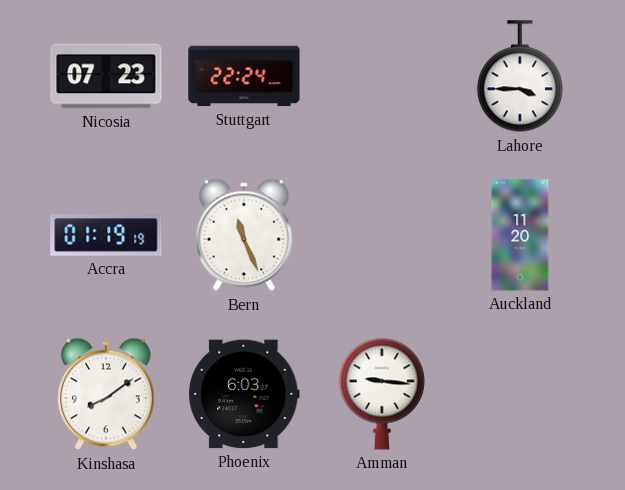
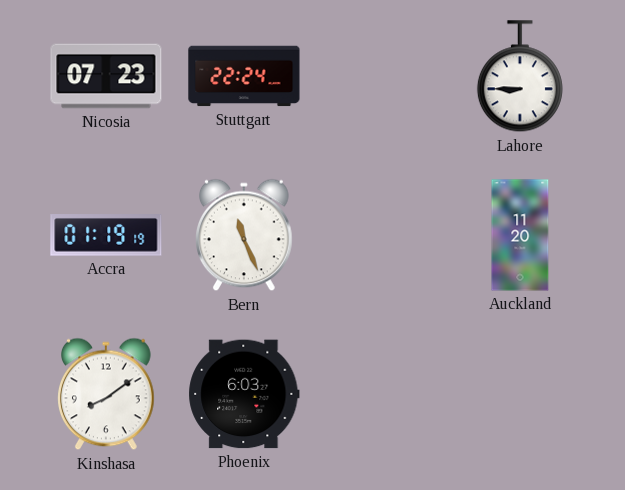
Lahore: 3:45 -> 8:45 (520, 77)
Amman: 9:16 -> none (382, 394)
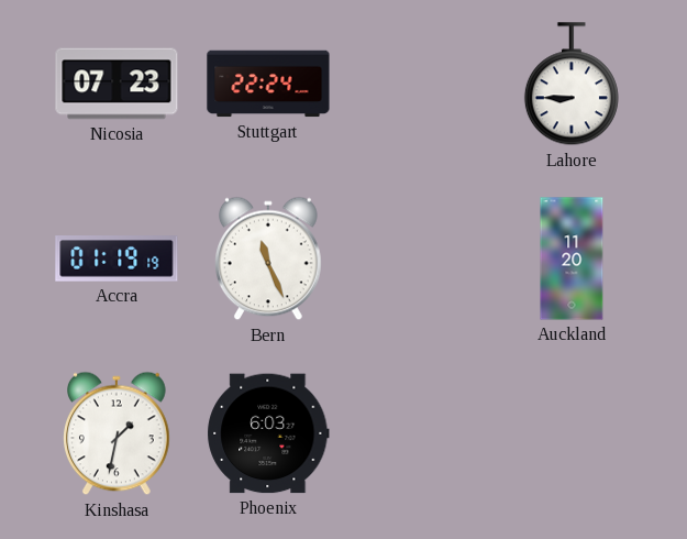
Kinshasa: 8:09 -> 1:32 (118, 433)
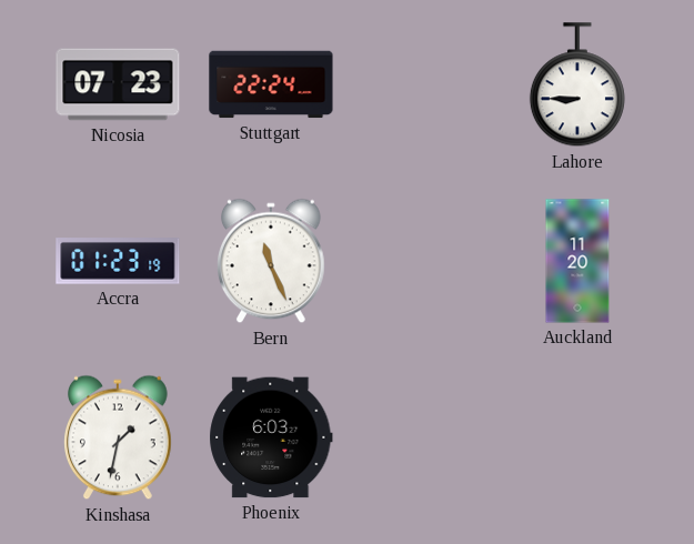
Accra: 01:19 -> 01:23 (118, 262)
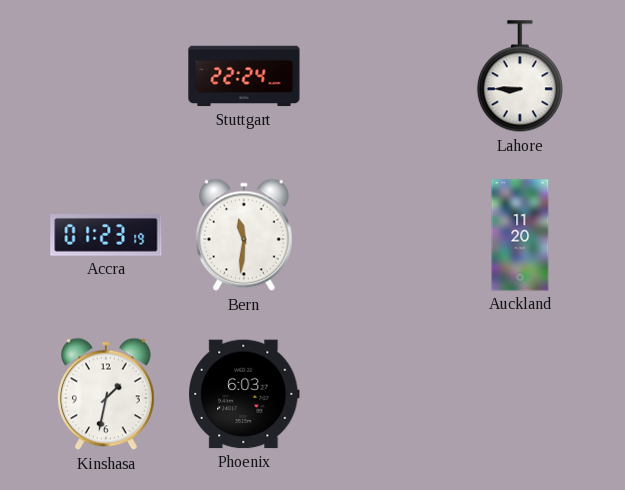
Nicosia: 07:23 -> none (118, 84)
Bern: 11:26 -> 11:31 (245, 235)
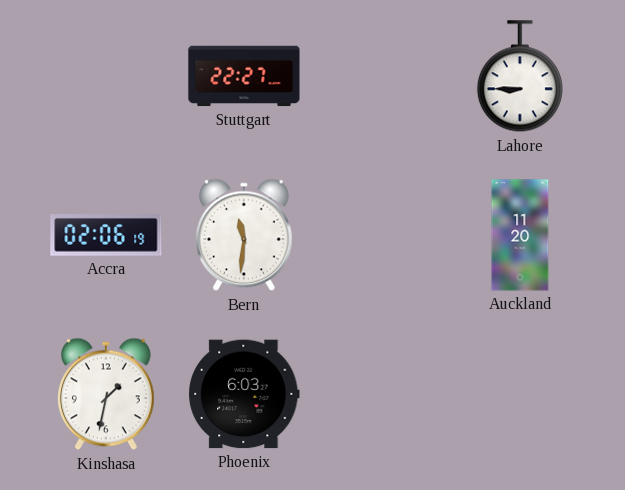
Stuttgart: 22:24 -> 22:27 (244, 76)
Accra: 01:23 -> 02:06 (106, 236)
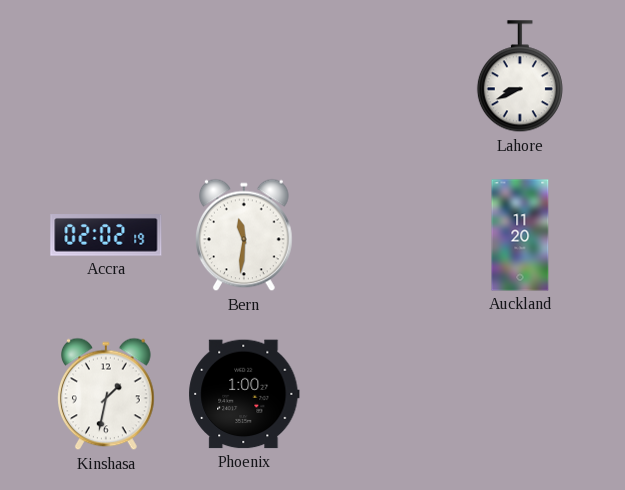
Stuttgart: 22:27 -> none (244, 76)
Lahore: 8:45 -> 8:41 (520, 77)
Accra: 02:06 -> 02:02 (106, 236)
Phoenix: 6:03 -> 1:00 (244, 394)
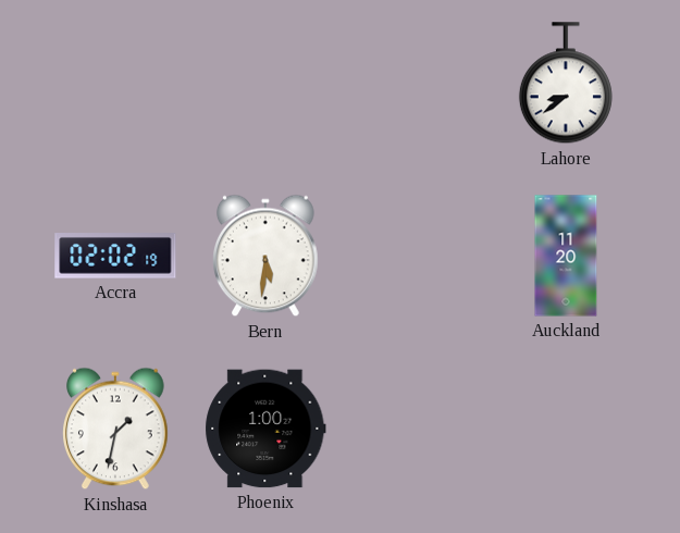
Lahore: 8:41 -> 8:39 (566, 84)
Bern: 11:31 -> 5:31 (267, 256)
